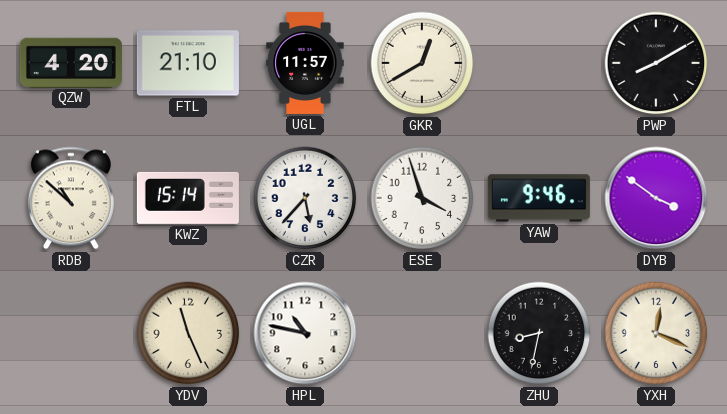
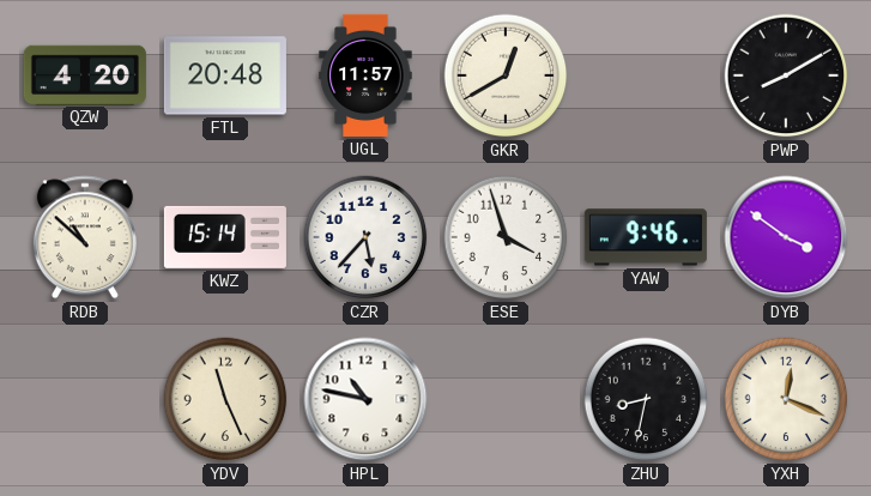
FTL: 21:10 -> 20:48 (225, 75)
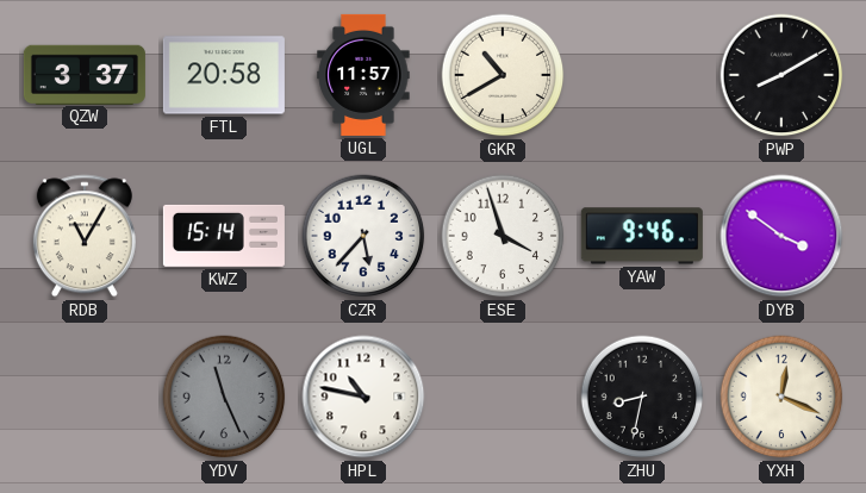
QZW: 4:20 -> 3:37 (85, 74)
FTL: 20:48 -> 20:58 (224, 75)
GKR: 12:40 -> 10:40 (503, 75)
RDB: 10:52 -> 11:05 (85, 236)
YDV dial: cream -> grey (224, 397)
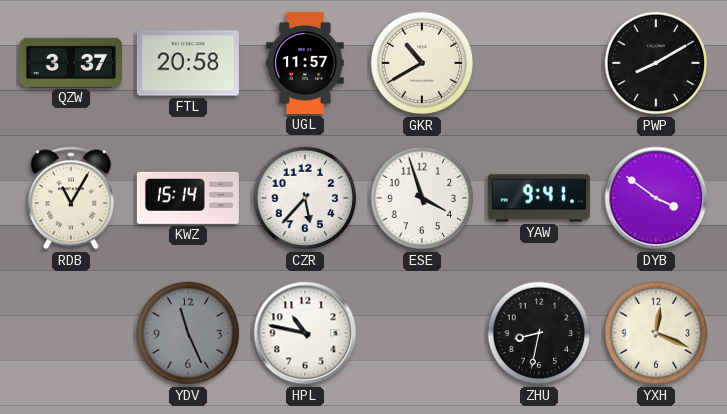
YAW: 9:46 -> 9:41 (539, 198)
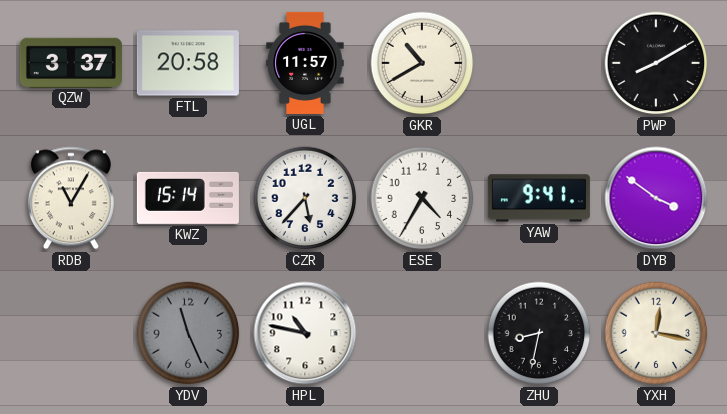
ESE: 3:57 -> 4:35 (422, 198)
YXH: 12:19 -> 12:17 (656, 333)
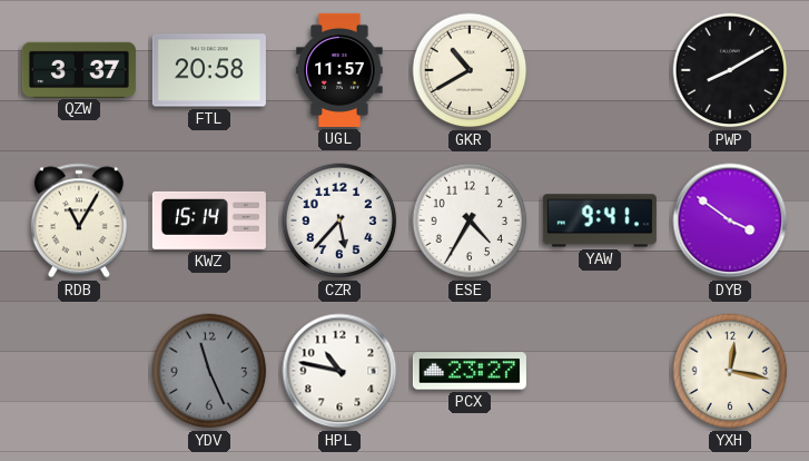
PCX: none -> 23:27 (470, 371)
ZHU: 8:32 -> none (539, 333)
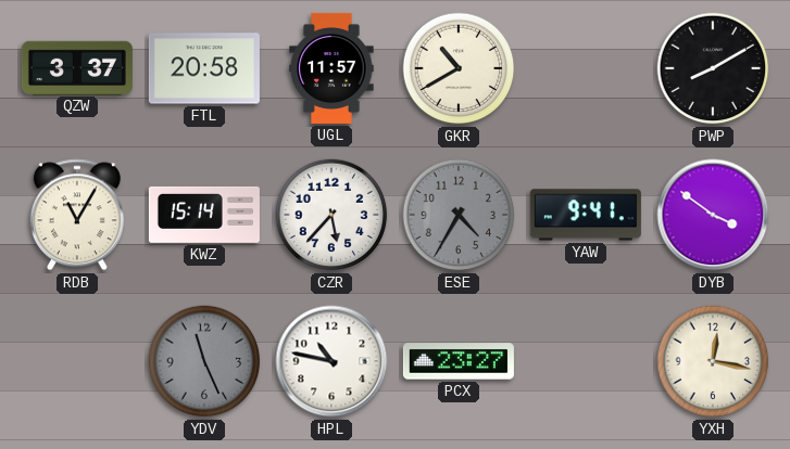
ESE dial: white -> grey (459, 215)
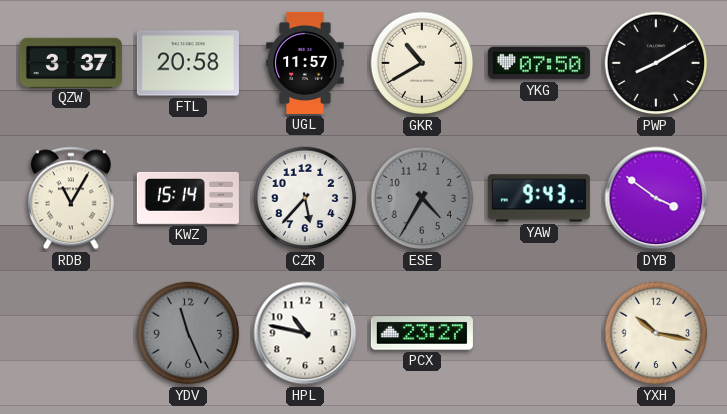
YKG: none -> 07:50 (539, 63)
YAW: 9:41 -> 9:43 (539, 198)
YXH: 12:17 -> 10:17 (656, 333)
